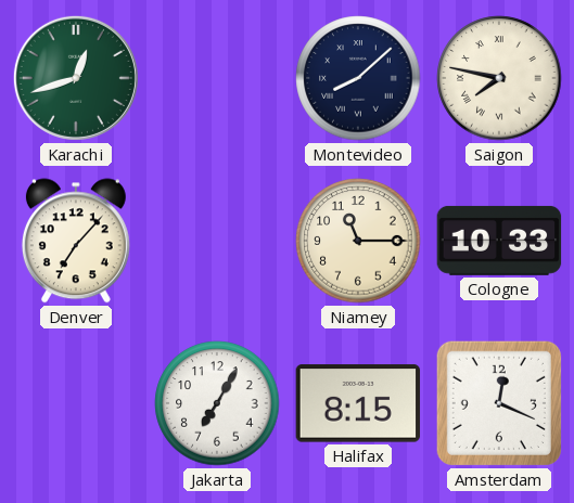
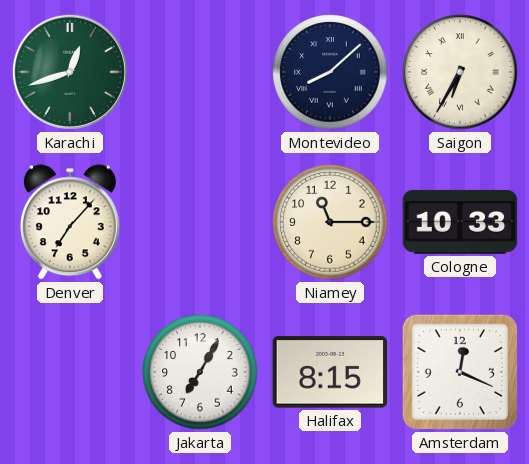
Saigon: 7:47 -> 6:35 (460, 72)
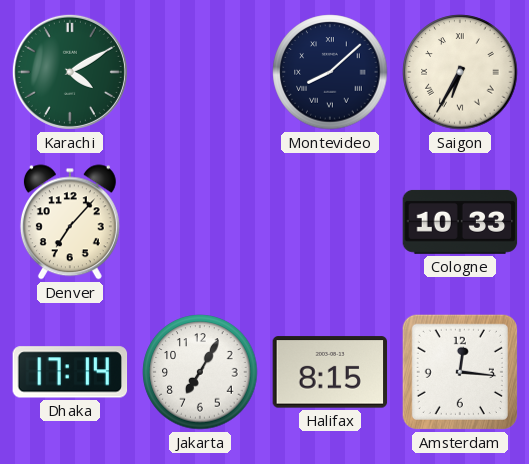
Karachi: 12:42 -> 4:10 (70, 72)
Niamey: 11:15 -> none (330, 222)
Dhaka: none -> 17:14 (70, 372)
Amsterdam: 12:19 -> 12:16 (460, 372)
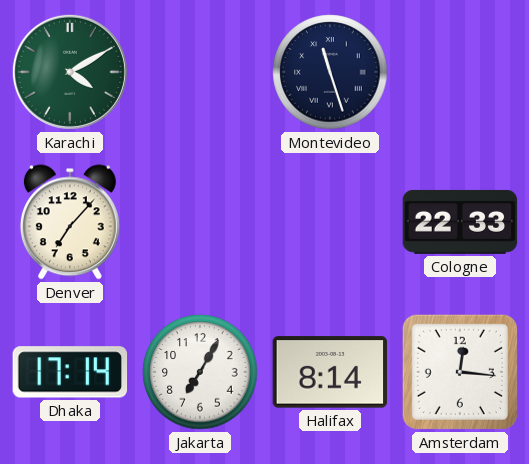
Montevideo: 8:08 -> 11:27 (330, 72)
Saigon: 6:35 -> none (460, 72)
Cologne: 10:33 -> 22:33 (460, 222)
Halifax: 8:15 -> 8:14 (330, 372)
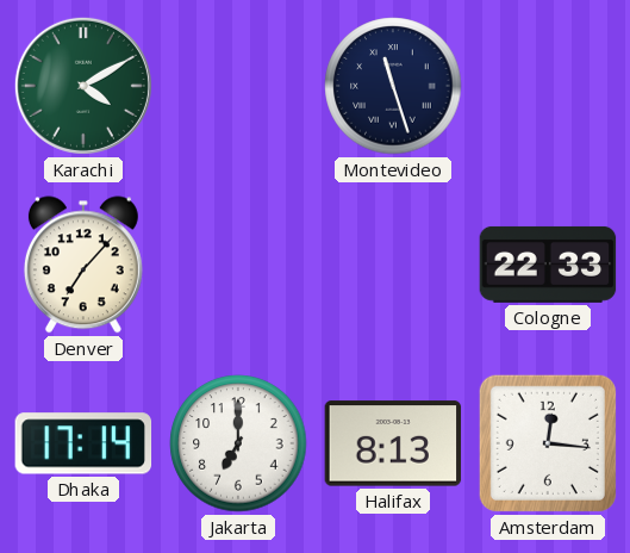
Jakarta: 7:05 -> 7:00 (238, 443)
Halifax: 8:14 -> 8:13 (393, 443)
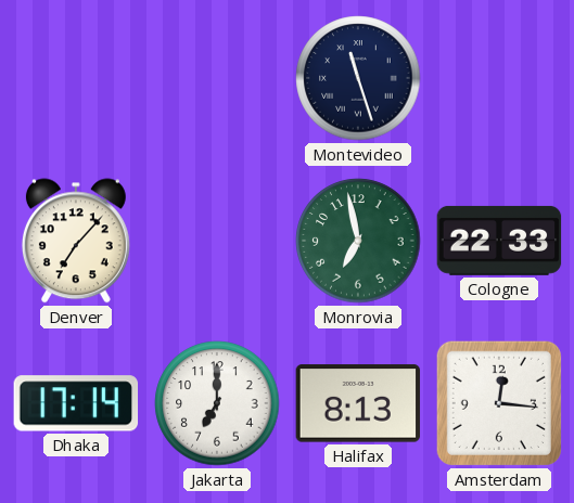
Karachi: 4:10 -> none (83, 86)
Monrovia: none -> 6:58 (358, 241)
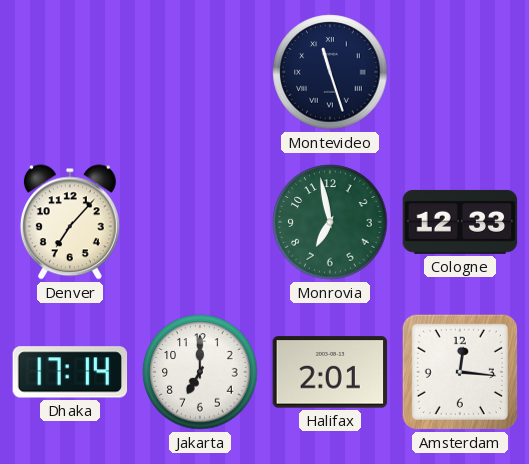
Cologne: 22:33 -> 12:33 (460, 222)
Halifax: 8:13 -> 2:01 (330, 372)
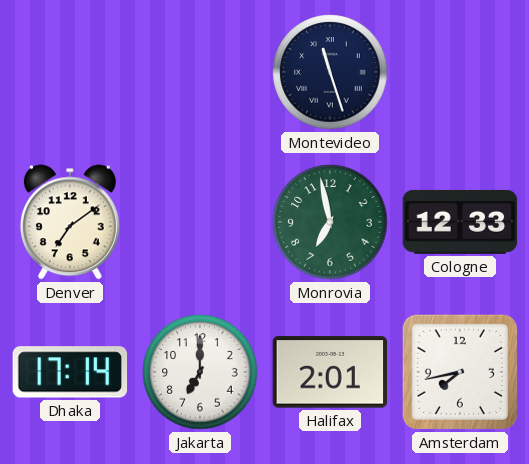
Denver: 7:07 -> 7:09 (70, 222)
Amsterdam: 12:16 -> 7:43 (460, 372)
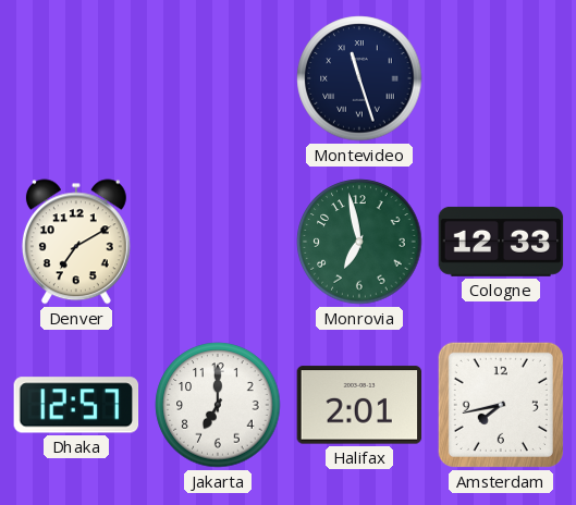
Denver: 7:09 -> 7:10 (76, 242)
Dhaka: 17:14 -> 12:57 (76, 405)
